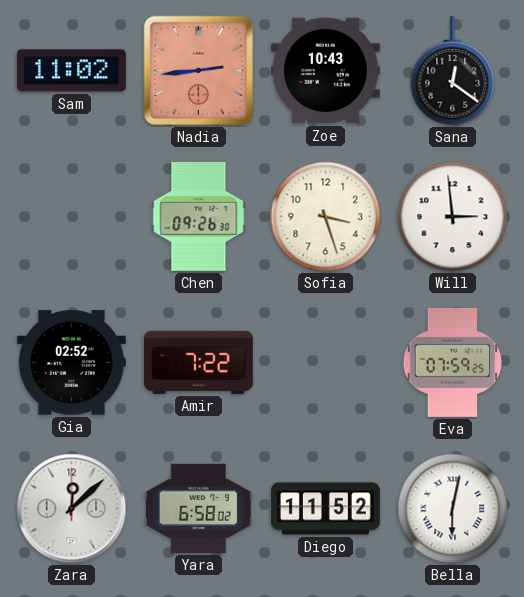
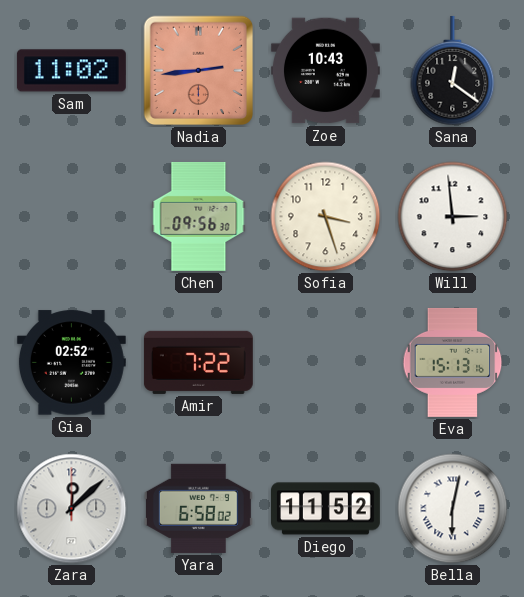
Chen: 09:26 -> 09:56 (199, 216)
Eva: 07:59 -> 15:13 (453, 362)
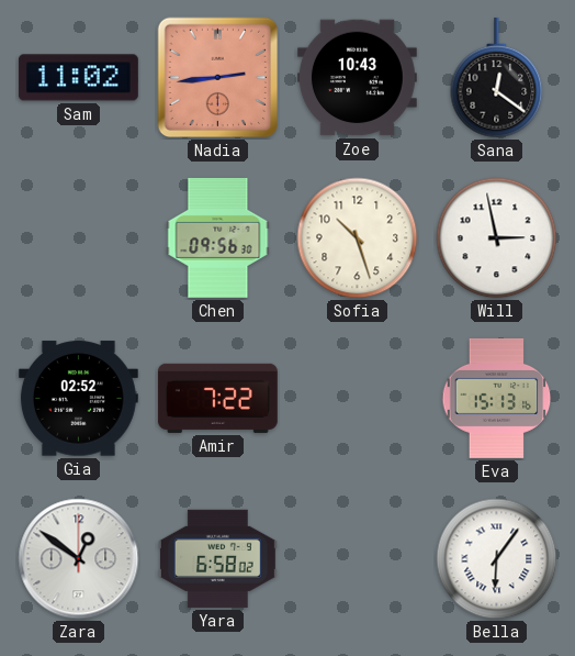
Sofia: 3:27 -> 10:27 (358, 238)
Will: 2:59 -> 2:58 (497, 238)
Zara: 12:08 -> 12:51 (79, 559)
Diego: 11:52 -> none (326, 509)
Bella: 6:02 -> 6:06 (497, 559)
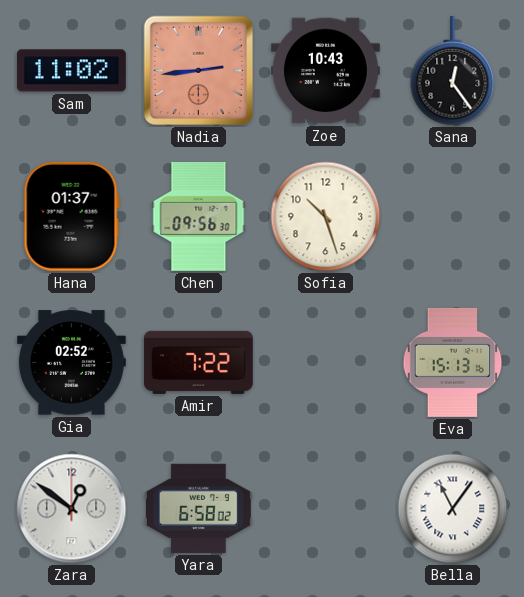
Sana: 12:21 -> 12:24 (453, 71)
Hana: none -> 01:37 (71, 216)
Will: 2:58 -> none (497, 238)
Bella: 6:06 -> 11:06 (453, 509)
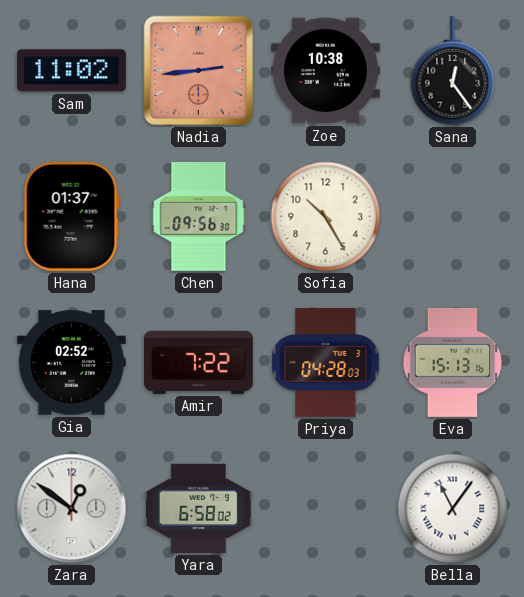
Zoe: 10:43 -> 10:38 (325, 71)
Sofia: 10:27 -> 10:25 (326, 217)
Priya: none -> 04:28 (326, 362)
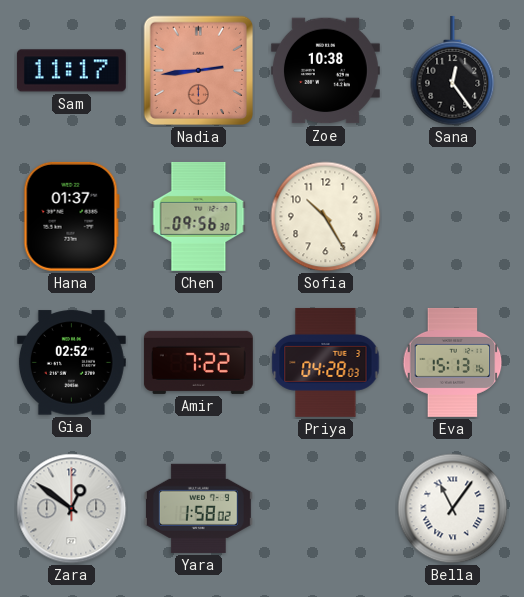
Sam: 11:02 -> 11:17 (71, 71)
Yara: 6:58 -> 1:58 (198, 508)
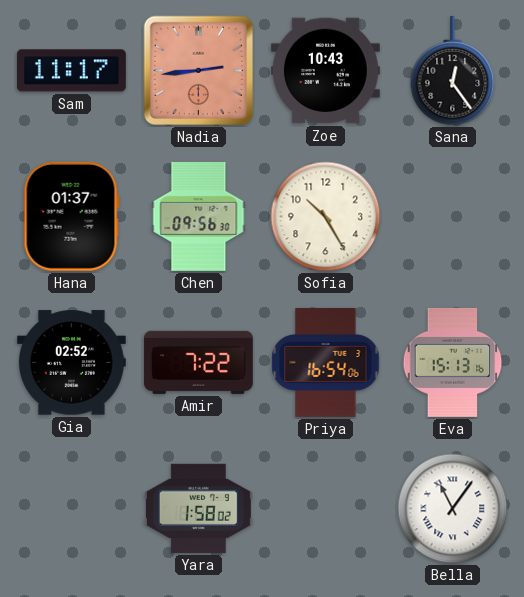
Zoe: 10:38 -> 10:43 (325, 71)
Priya: 04:28 -> 16:54 (326, 362)
Zara: 12:51 -> none (72, 509)
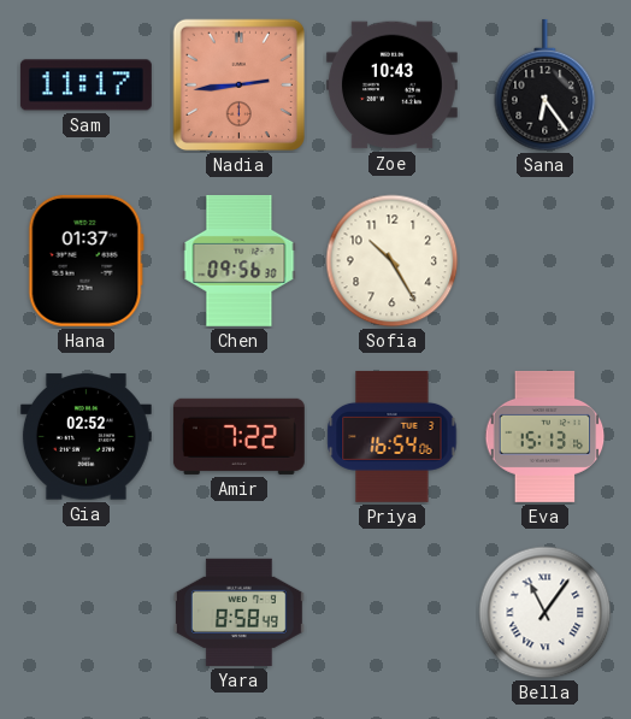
Sana: 12:24 -> 6:24 (546, 86)
Yara: 1:58 -> 8:58 (238, 612)
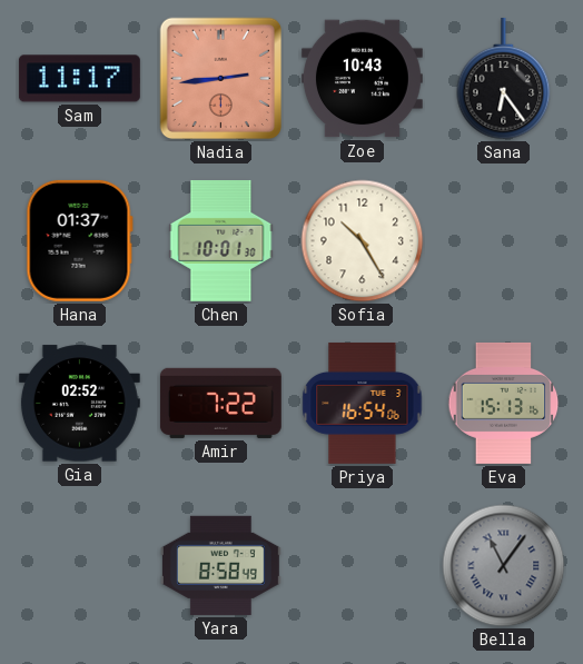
Chen: 09:56 -> 10:01 (221, 240)
Bella dial: white -> grey (504, 566)
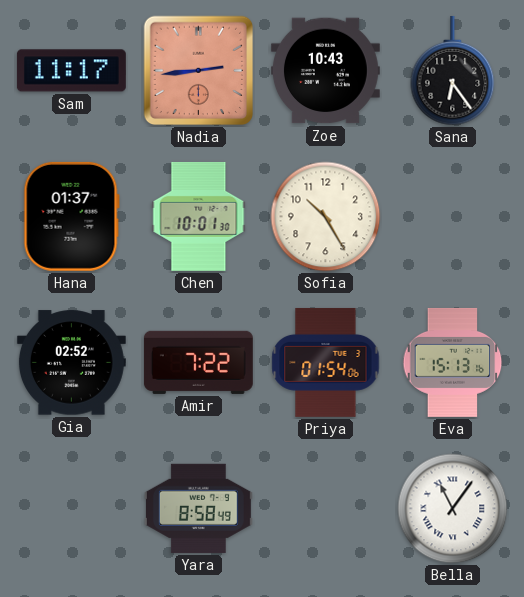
Priya: 16:54 -> 01:54 (326, 362)
Bella dial: grey -> white (453, 509)
